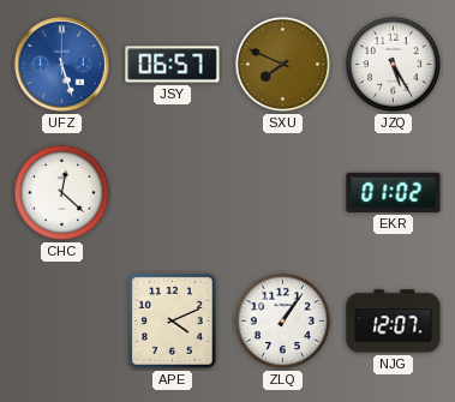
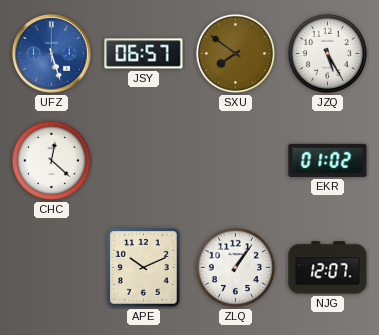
SXU: 7:49 -> 7:51 (235, 53)
APE: 4:11 -> 10:11 (144, 268)
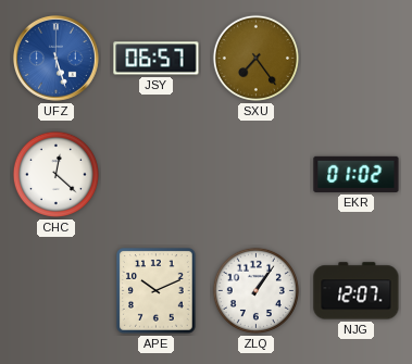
SXU: 7:51 -> 7:24 (255, 58)
JZQ: 5:25 -> none (327, 53)
